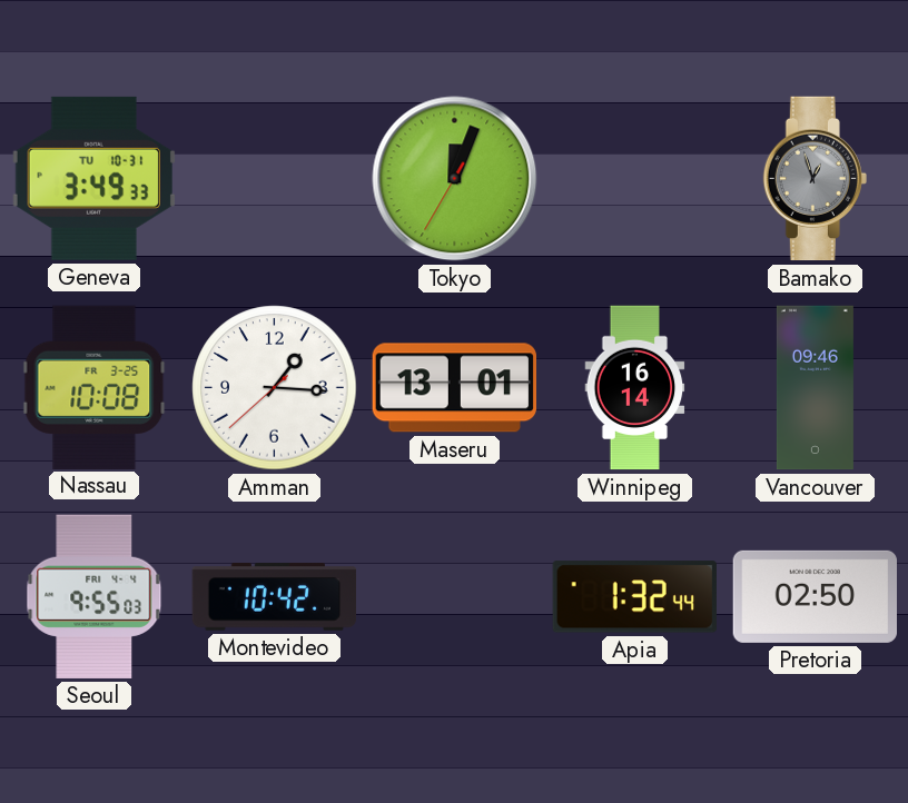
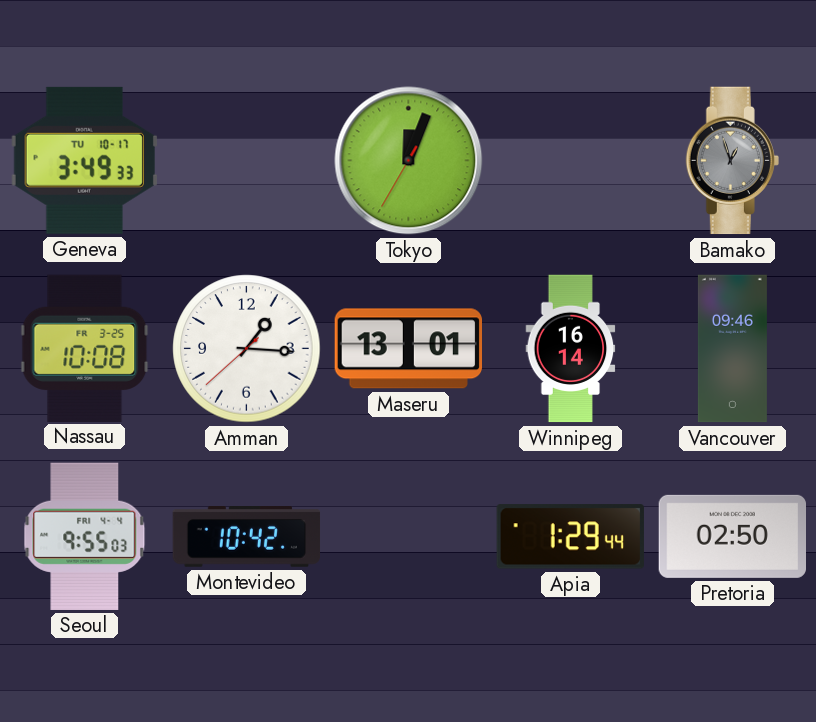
Geneva date: TU 10-31 -> TU 10-17 (84, 160)
Apia: 1:32 -> 1:29 (570, 537)
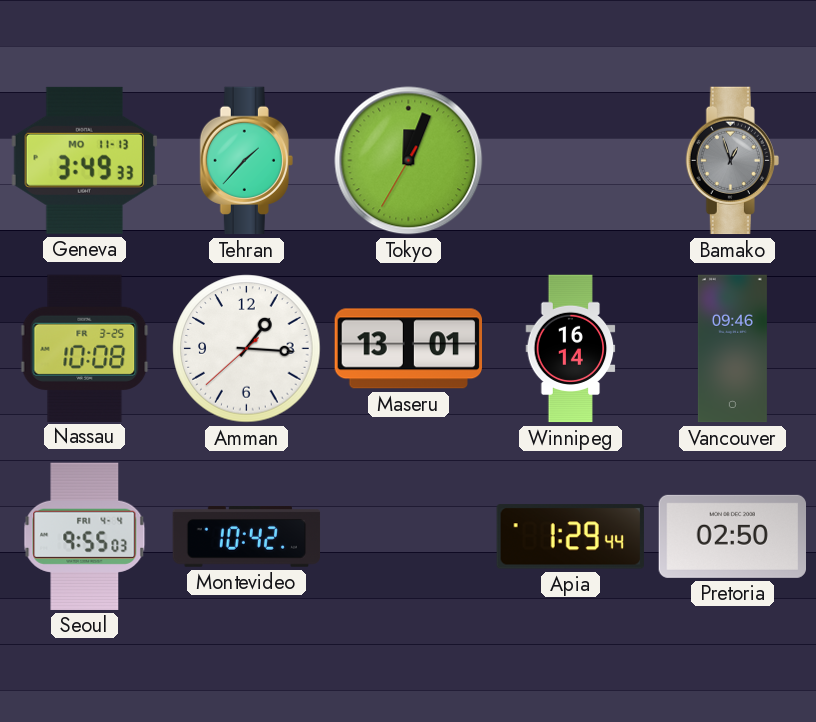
Geneva date: TU 10-17 -> MO 11-13 (84, 160)
Tehran: none -> 1:37 (246, 161)
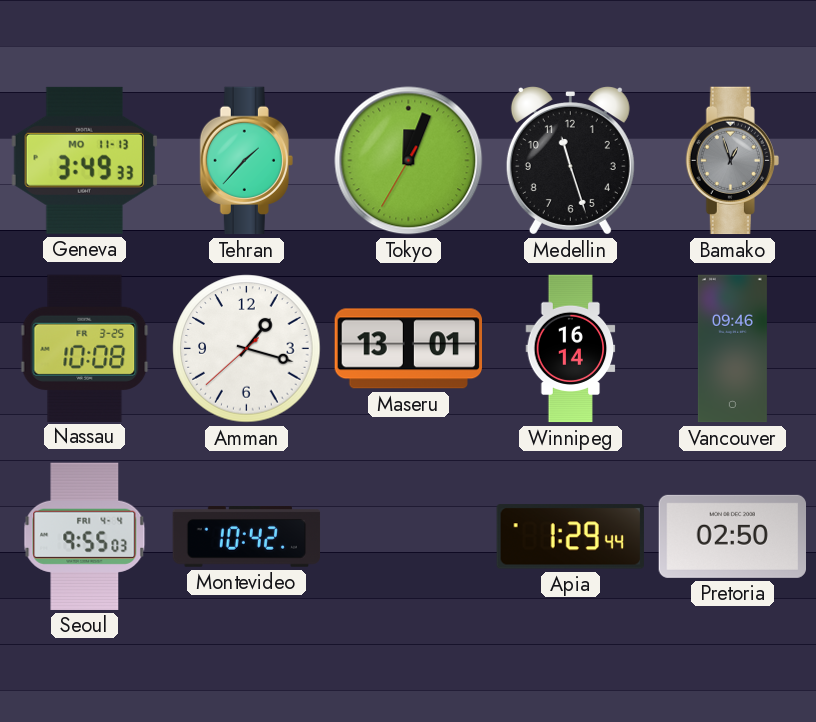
Medellin: none -> 11:27 (570, 161)
Amman: 1:15 -> 1:17 (247, 349)
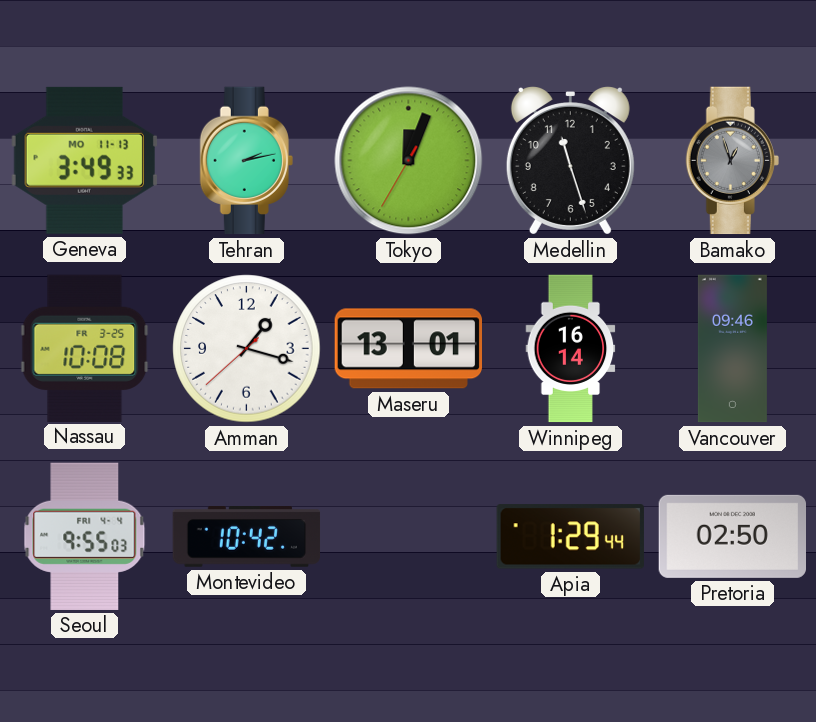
Tehran: 1:37 -> 2:13 (246, 161)
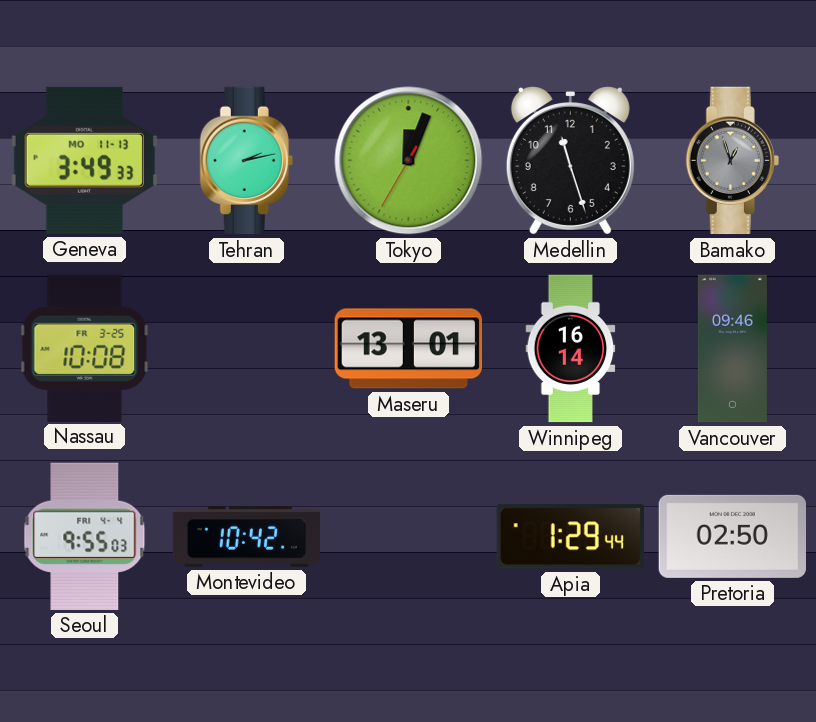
Amman: 1:17 -> none (247, 349)
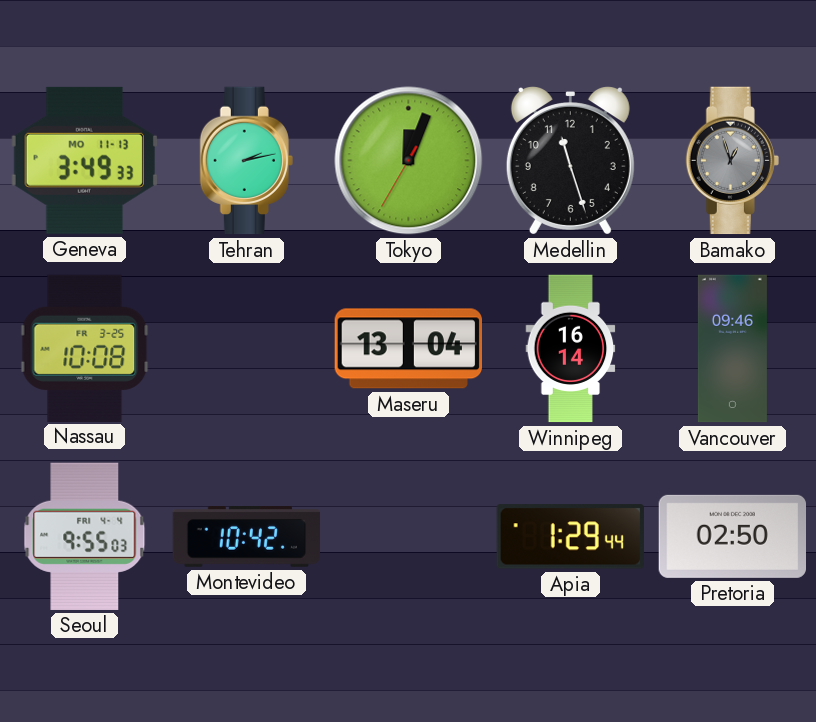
Maseru: 13:01 -> 13:04 (408, 349)
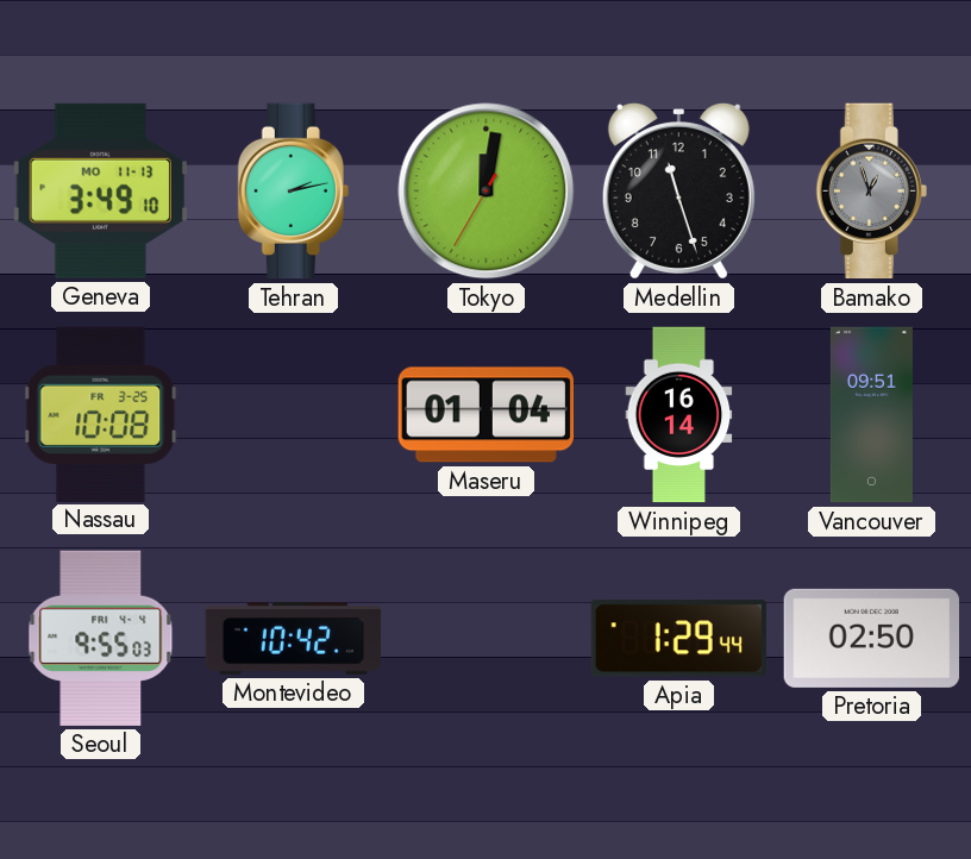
Geneva: 3:49:33 -> 3:49:10 (100, 190)
Tokyo: 12:03 -> 12:01 (487, 192)
Maseru: 13:04 -> 01:04 (485, 415)
Vancouver: 09:46 -> 09:51 (871, 415)
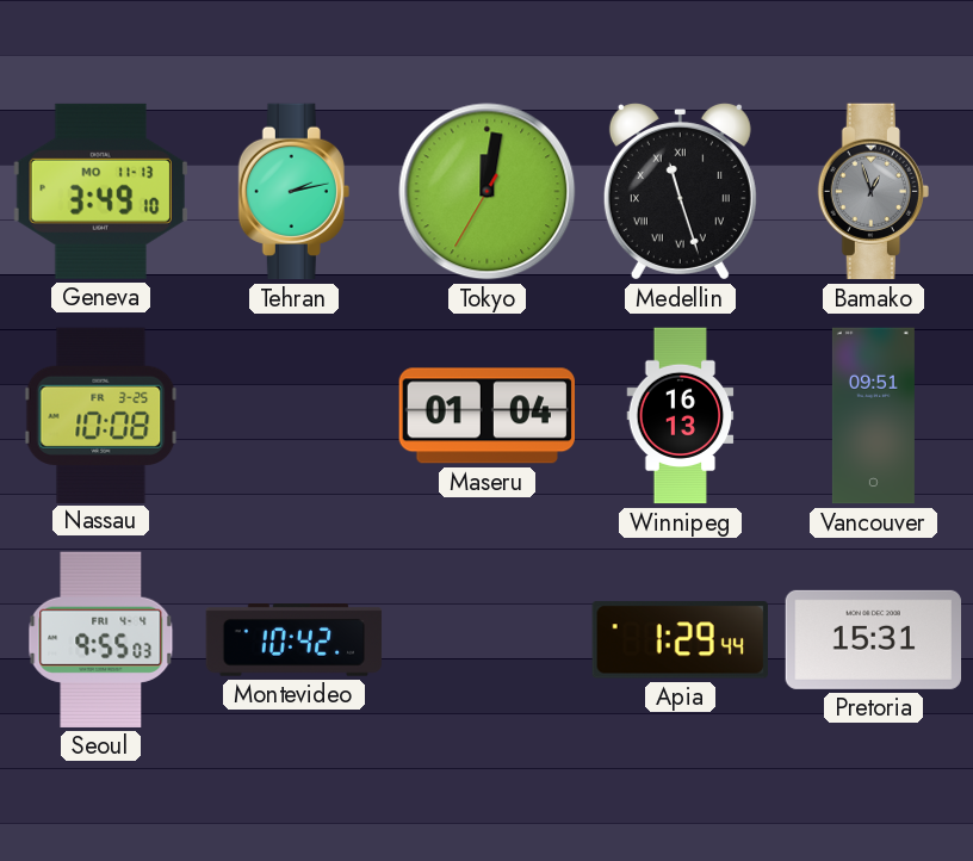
Medellin numerals: Arabic -> Roman (680, 192)
Winnipeg: 16:14 -> 16:13 (681, 416)
Pretoria: 02:50 -> 15:31 (873, 639)
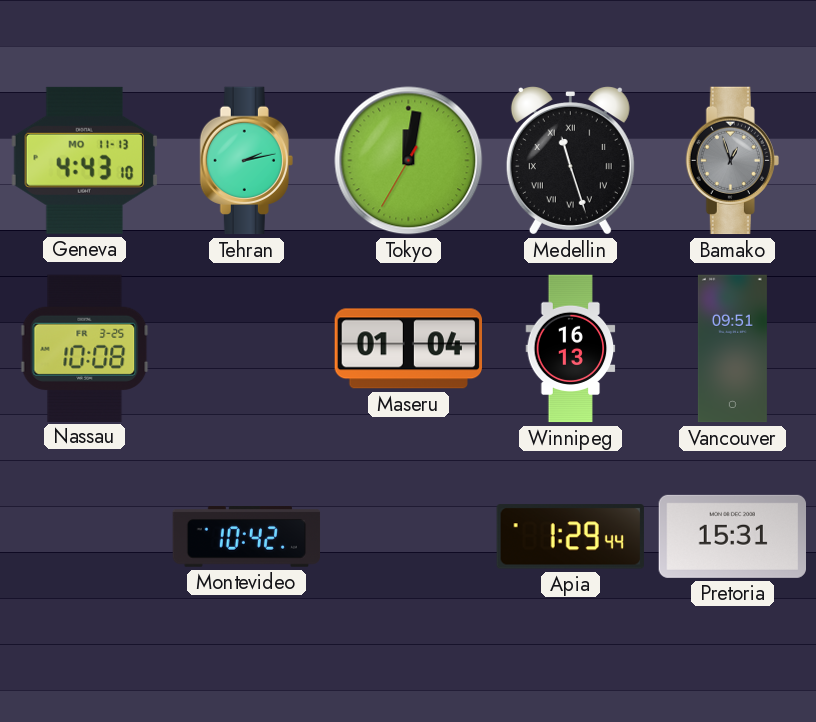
Geneva: 3:49 -> 4:43 (84, 160)
Seoul: 9:55 -> none (101, 639)
